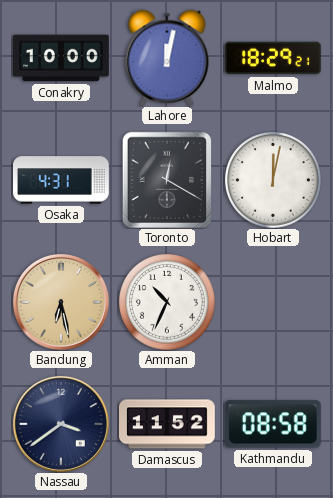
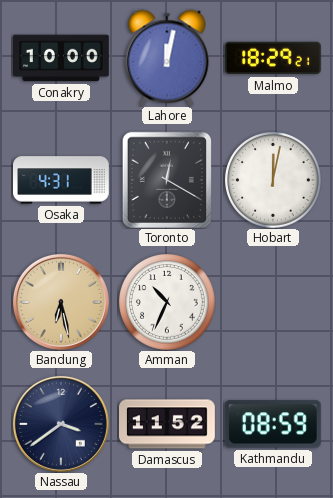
Kathmandu: 08:58 -> 08:59 (273, 424)
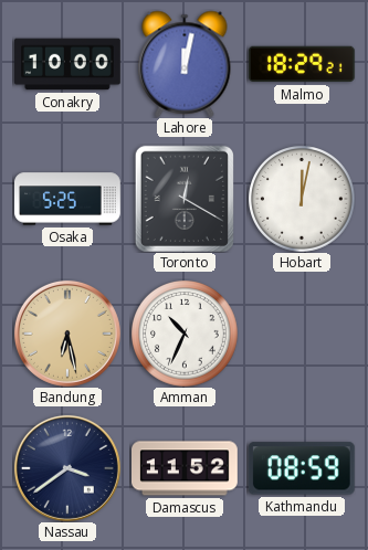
Osaka: 4:31 -> 5:25 (69, 199)
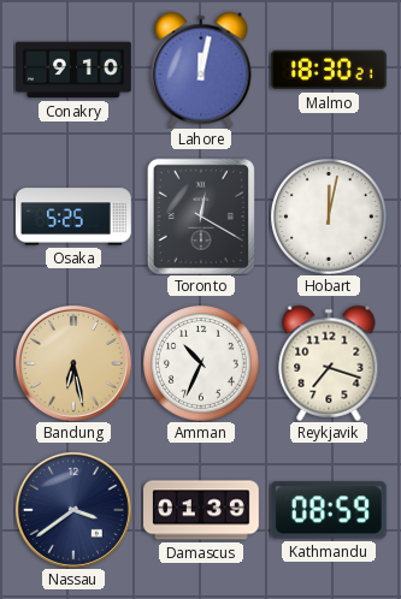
Conakry: 10:00 -> 9:10 (75, 70)
Malmo: 18:29 -> 18:30 (329, 70)
Reykjavik: none -> 7:18 (329, 363)
Damascus: 11:52 -> 01:39 (202, 510)
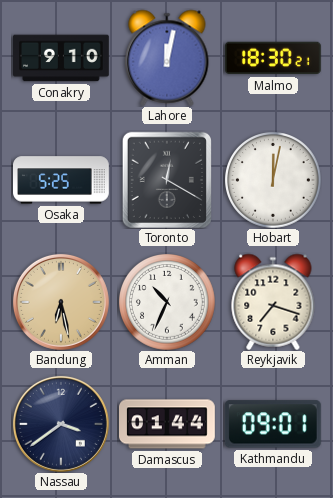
Damascus: 01:39 -> 01:44 (168, 424)
Kathmandu: 08:59 -> 09:01 (273, 424)
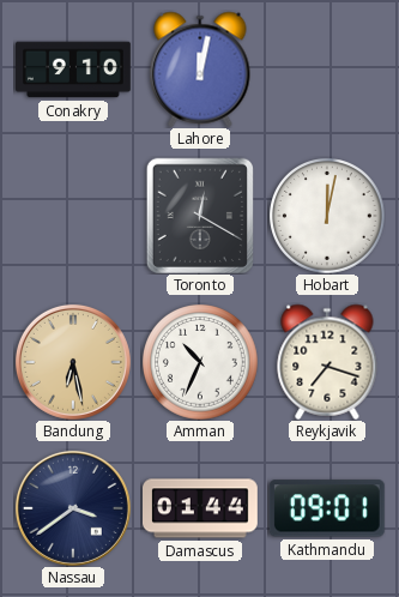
Malmo: 18:30 -> none (273, 58)
Osaka: 5:25 -> none (62, 180)
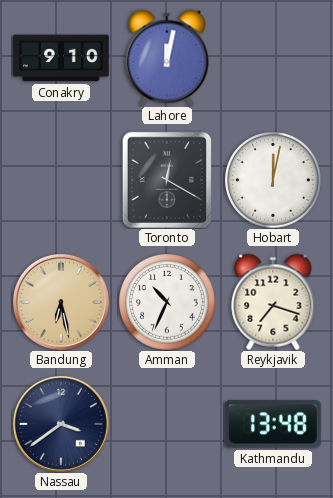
Damascus: 01:44 -> none (201, 508)
Kathmandu: 09:01 -> 13:48 (273, 424)
